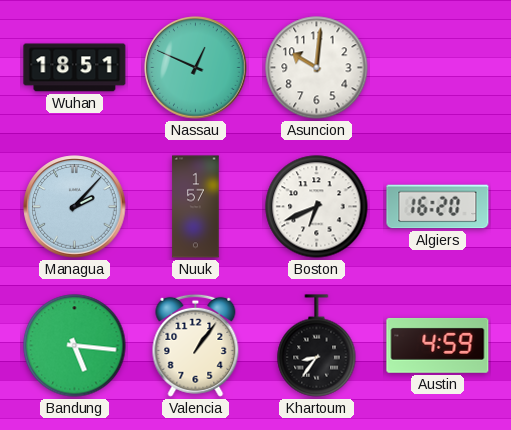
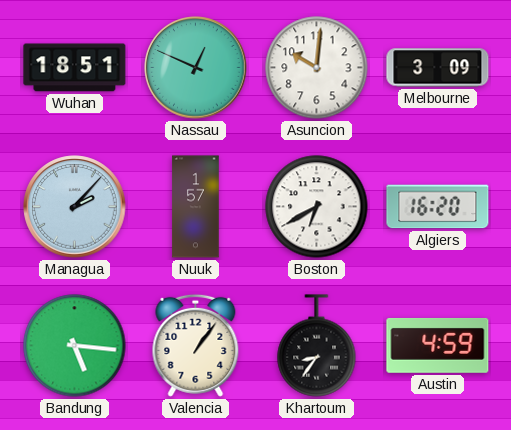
Melbourne: none -> 3:09 (438, 68)
Boston: 6:41 -> 6:40 (317, 207)
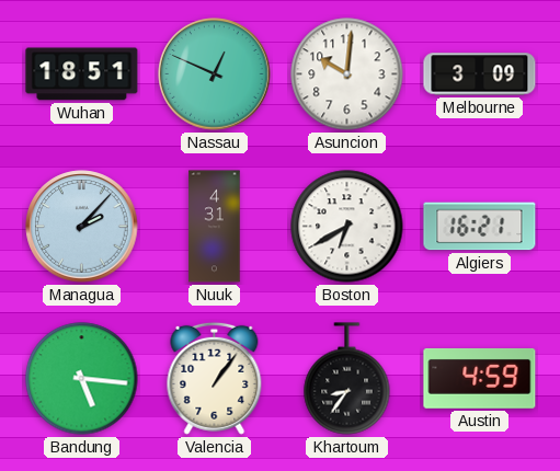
Nuuk: 1:57 -> 4:31 (215, 227)
Algiers: 16:20 -> 16:21 (480, 227)
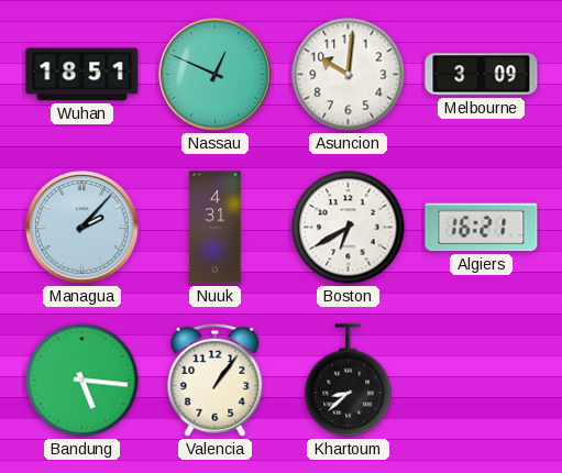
Khartoum: 8:36 -> 8:38 (349, 381)
Austin: 4:59 -> none (480, 378)
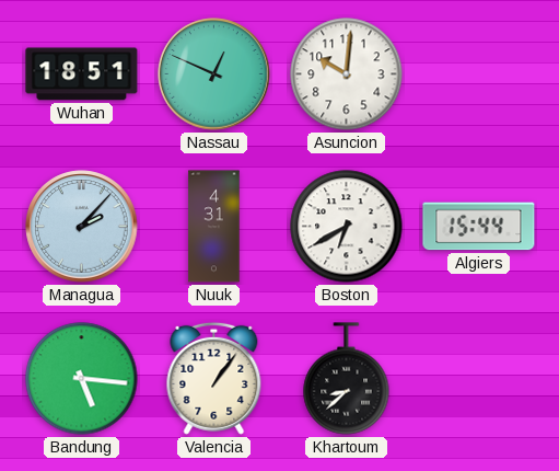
Melbourne: 3:09 -> none (482, 75)
Algiers: 16:21 -> 15:44 (479, 227)
